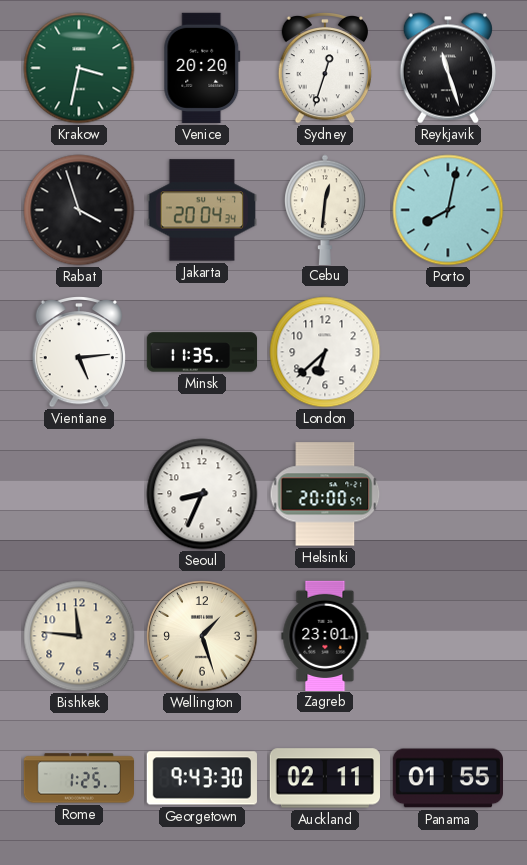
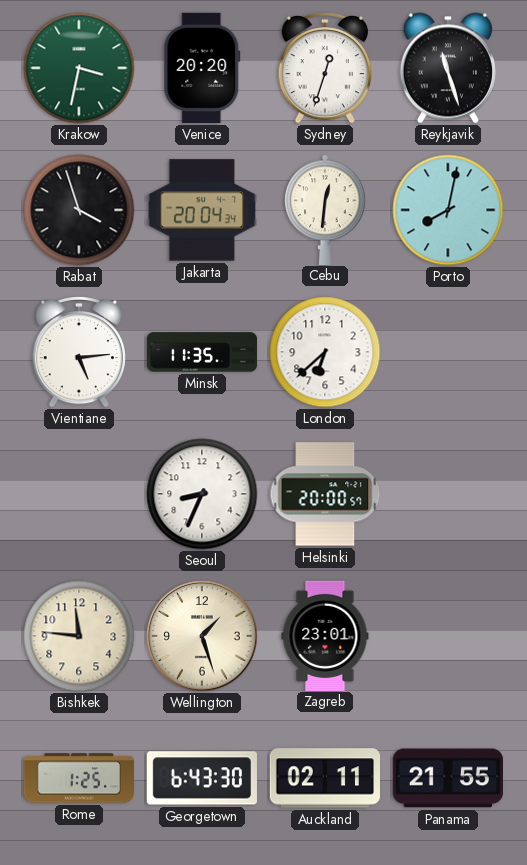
Georgetown: 9:43 -> 6:43 (202, 778)
Panama: 01:55 -> 21:55 (447, 778)
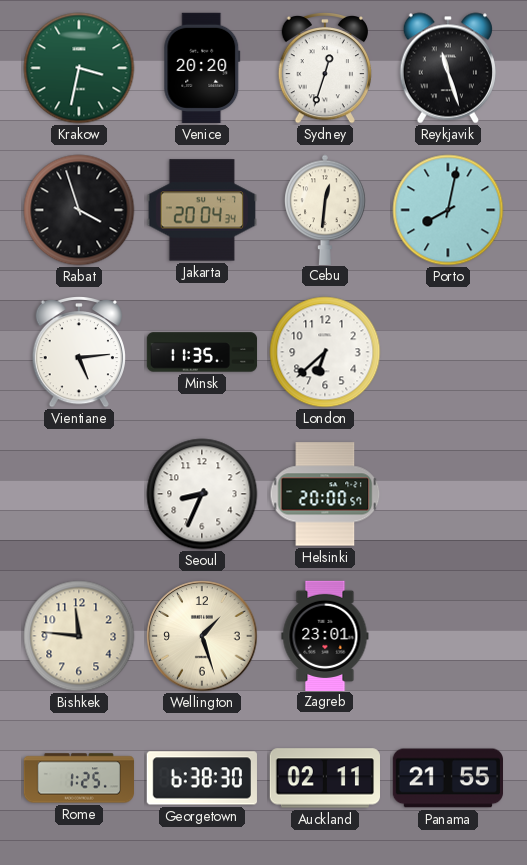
Georgetown: 6:43 -> 6:38 (202, 778)
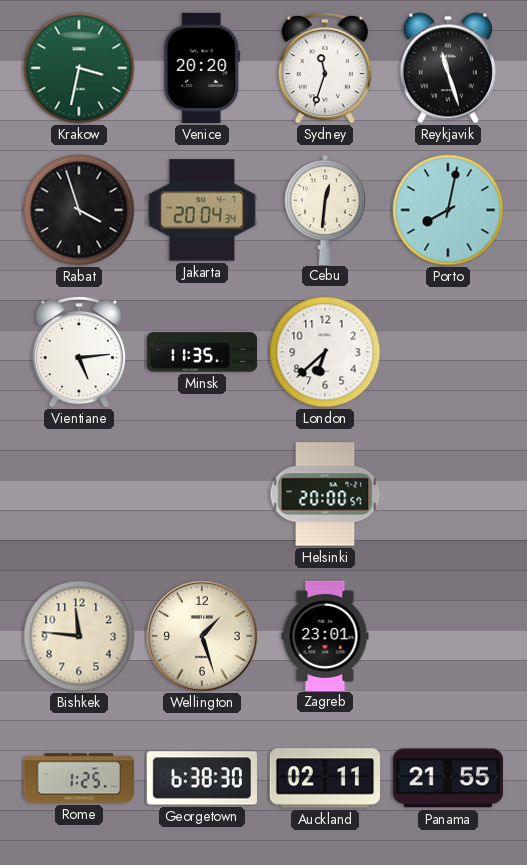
Sydney: 12:33 -> 11:33 (324, 68)
Seoul: 8:34 -> none (202, 494)
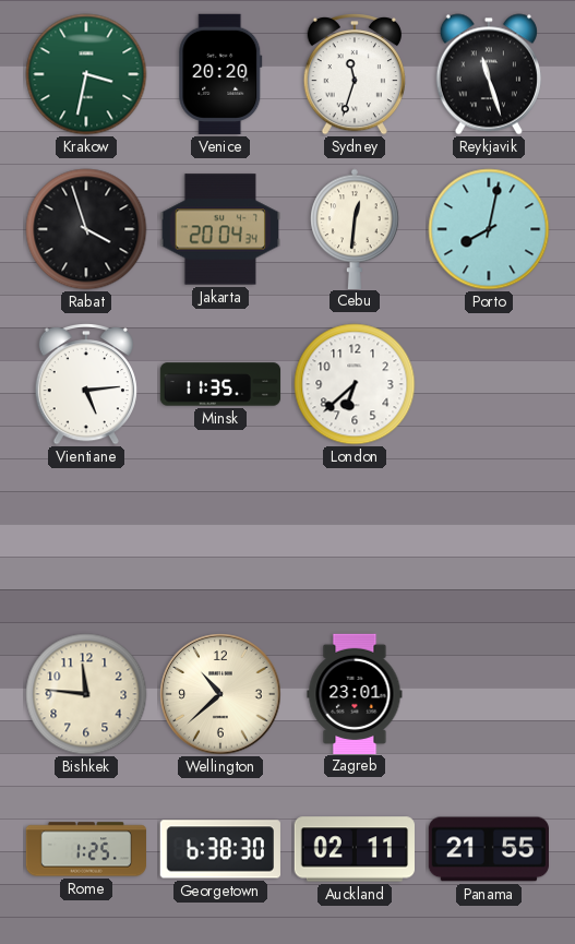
Helsinki: 20:00 -> none (325, 494)
Wellington: 1:27 -> 10:38 (220, 694)
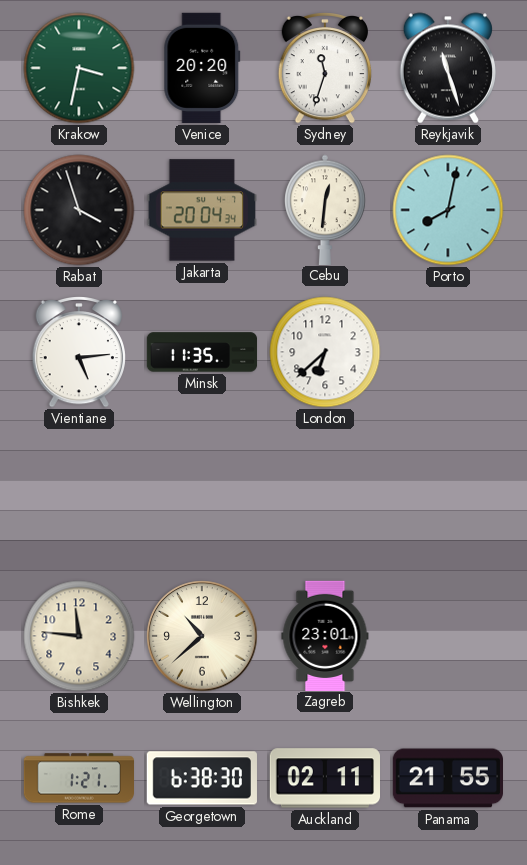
Rome: 1:25 -> 1:21 (79, 778)
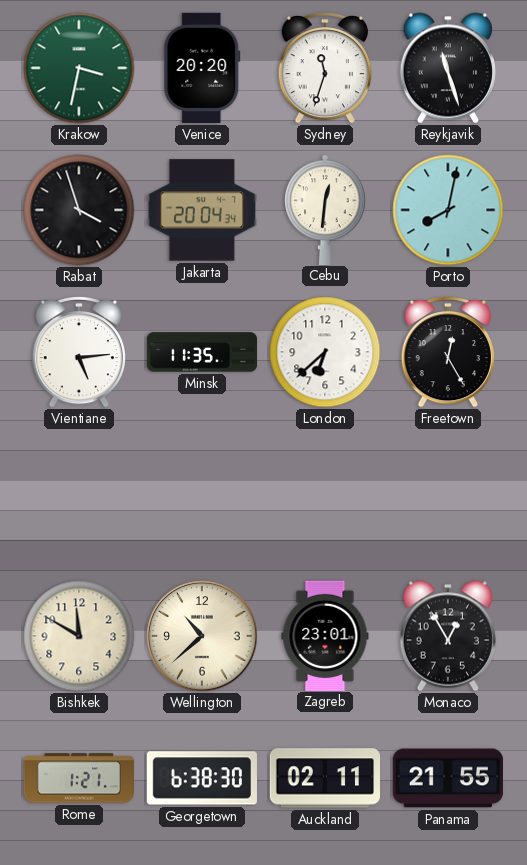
Freetown: none -> 12:25 (447, 352)
Bishkek: 11:46 -> 11:50 (79, 636)
Monaco: none -> 12:55 (448, 636)
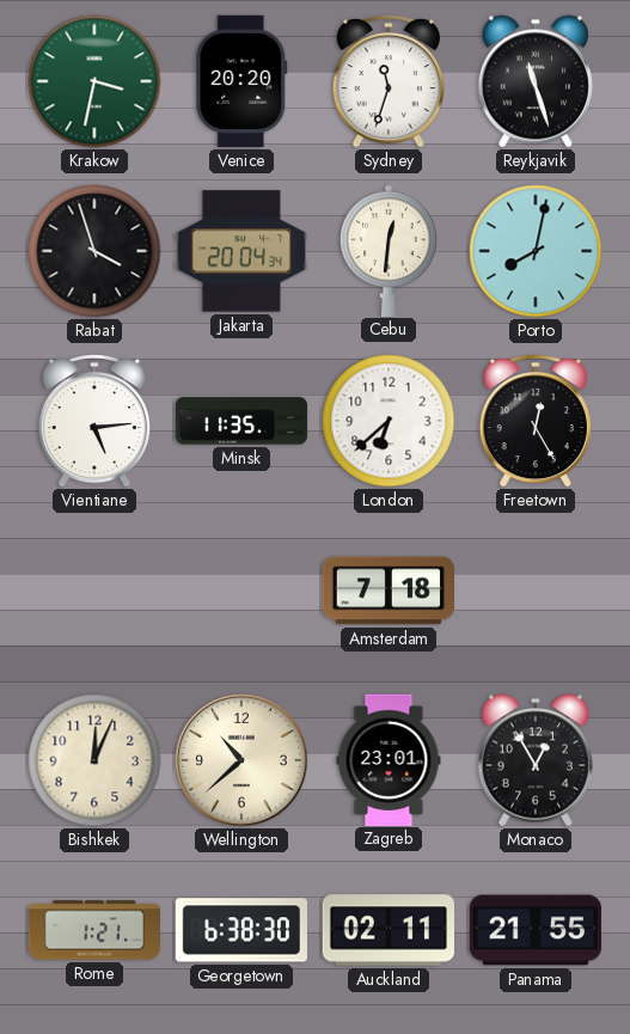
Amsterdam: none -> 7:18 (387, 591)
Bishkek: 11:50 -> 12:04 (94, 760)
